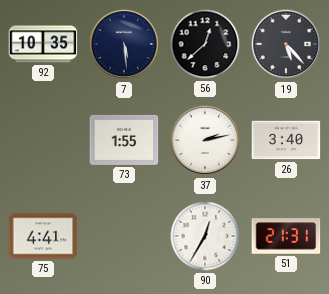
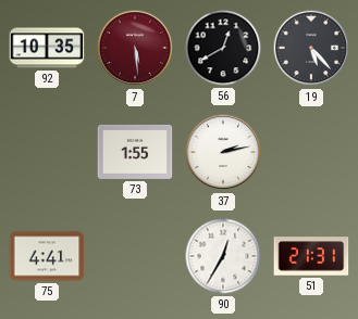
7 dial: navy -> burgundy (135, 48)
56: 12:38 -> 12:40 (223, 48)
26: 3:40 -> none (286, 140)
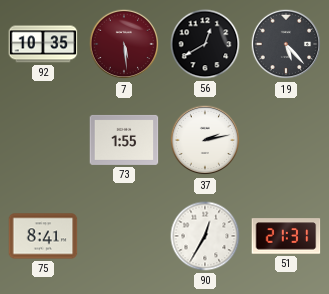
75: 4:41 -> 8:41 (43, 236)
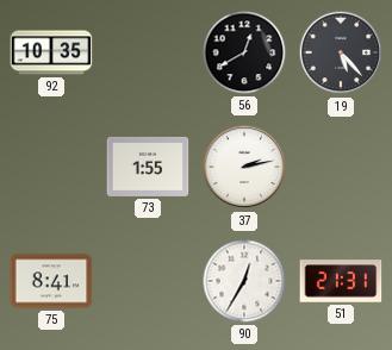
7: 5:29 -> none (124, 44)
